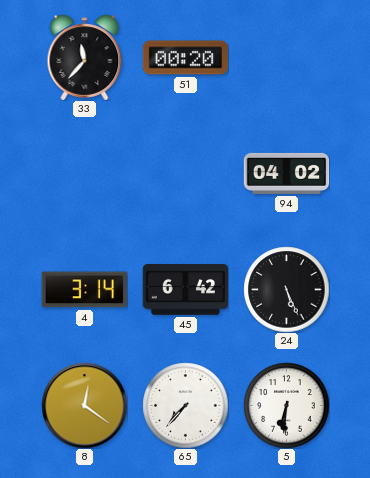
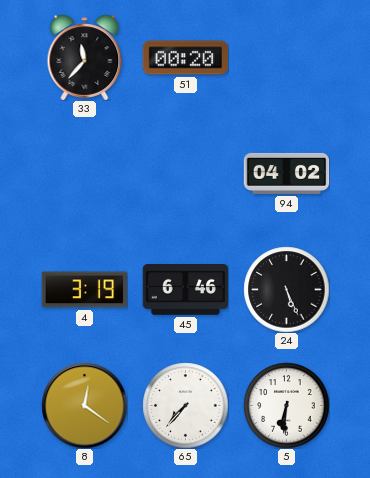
4: 3:14 -> 3:19 (84, 290)
45: 6:42 -> 6:46 (185, 290)
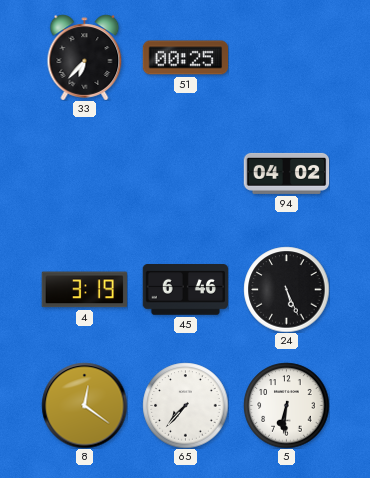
33: 11:37 -> 6:37 (85, 57)
51: 00:20 -> 00:25 (185, 58)
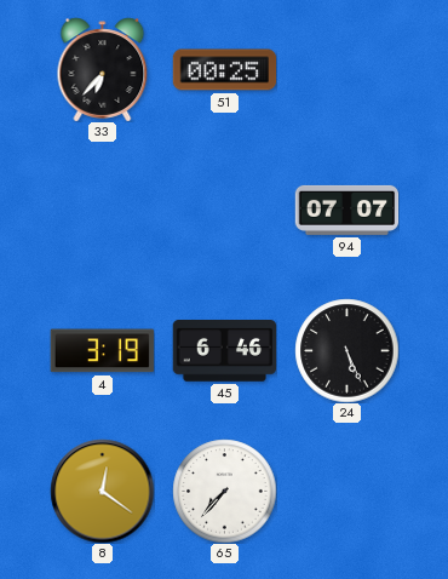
94: 04:02 -> 07:07 (346, 210)
5: 6:31 -> none (286, 405)
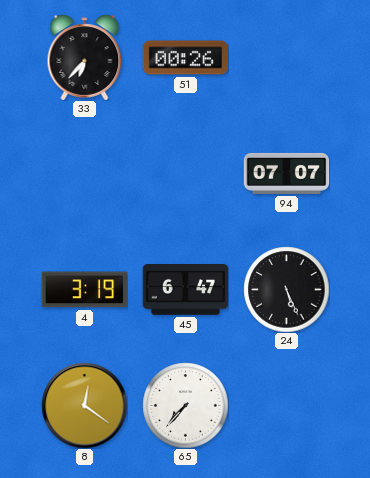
51: 00:25 -> 00:26 (185, 58)
45: 6:46 -> 6:47 (185, 290)
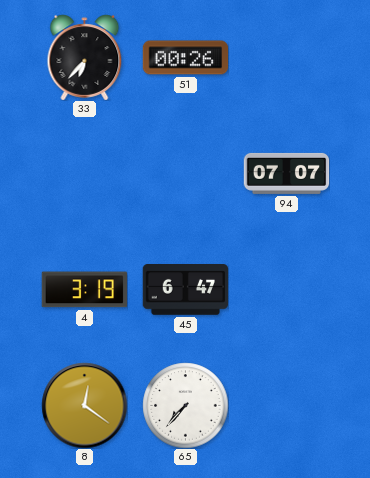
24: 5:26 -> none (286, 289)
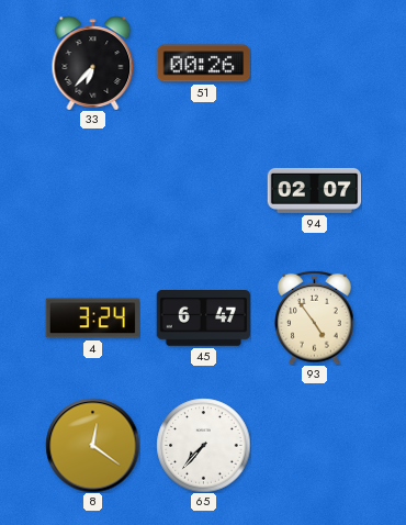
94: 07:07 -> 02:07 (314, 190)
4: 3:19 -> 3:24 (92, 319)
93: none -> 4:54 (315, 317)
